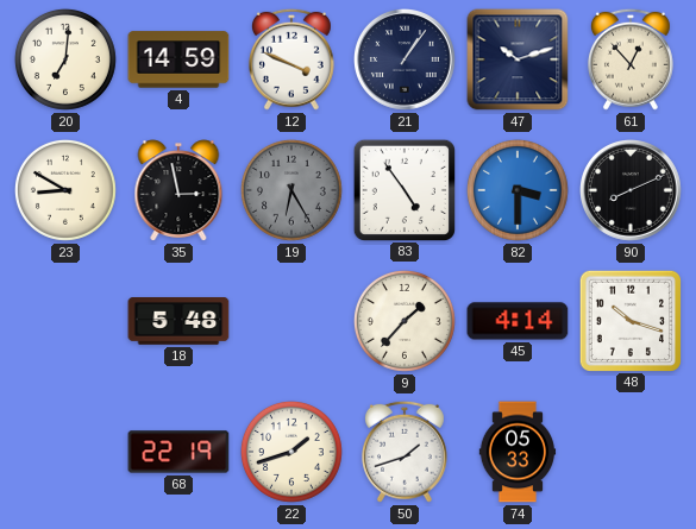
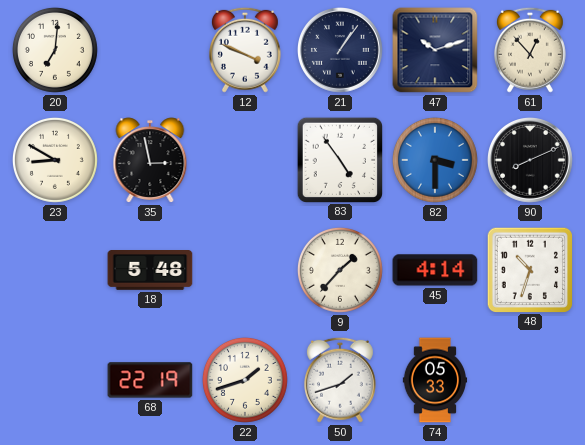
4: 14:59 -> none (178, 59)
19: 6:25 -> none (291, 190)
48: 10:18 -> 10:33 (529, 269)
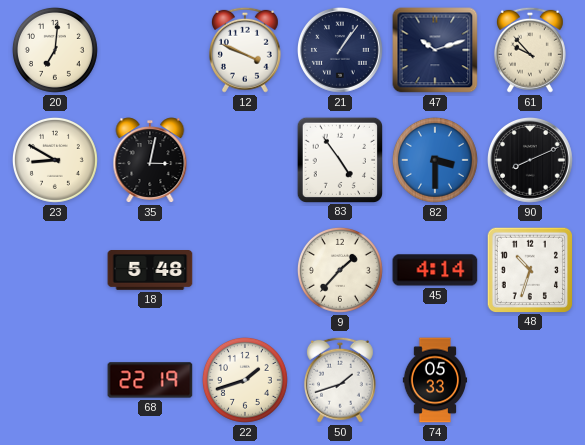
61: 12:53 -> 9:53 (530, 50)
35: 2:58 -> 3:02 (150, 160)
